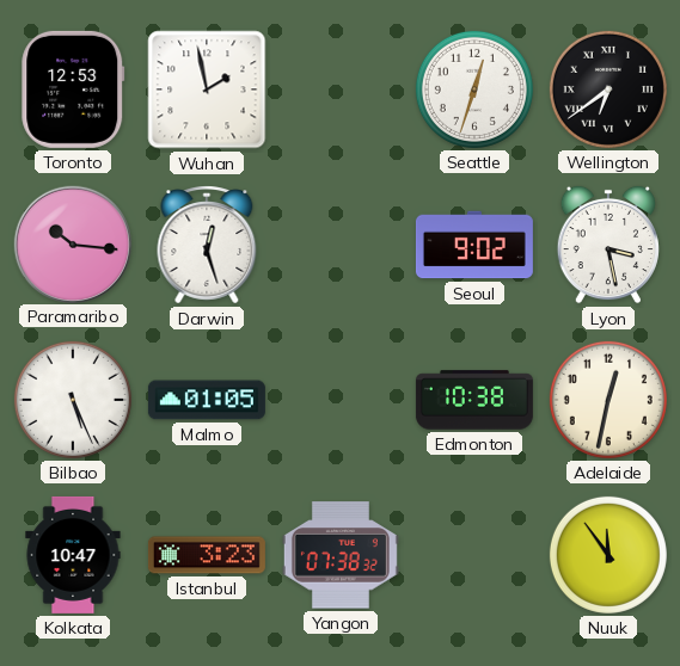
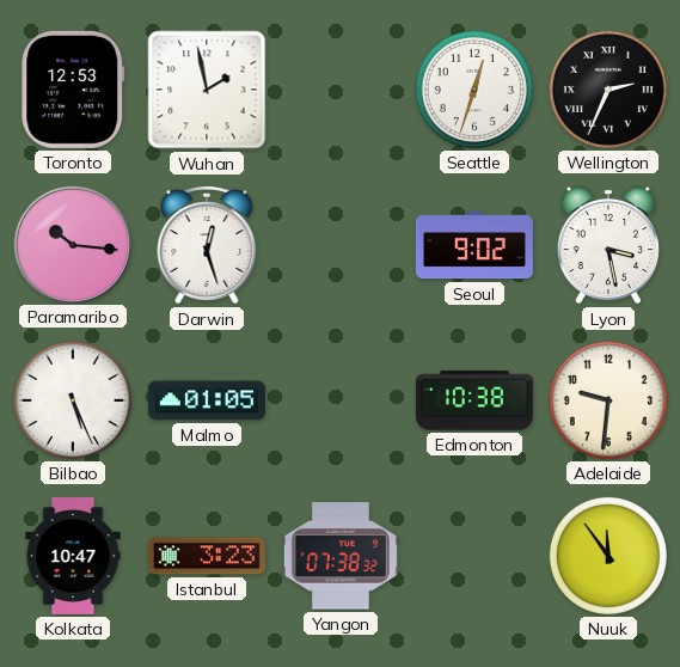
Wellington: 6:39 -> 2:34 (608, 90)
Adelaide: 12:32 -> 9:31 (608, 400)
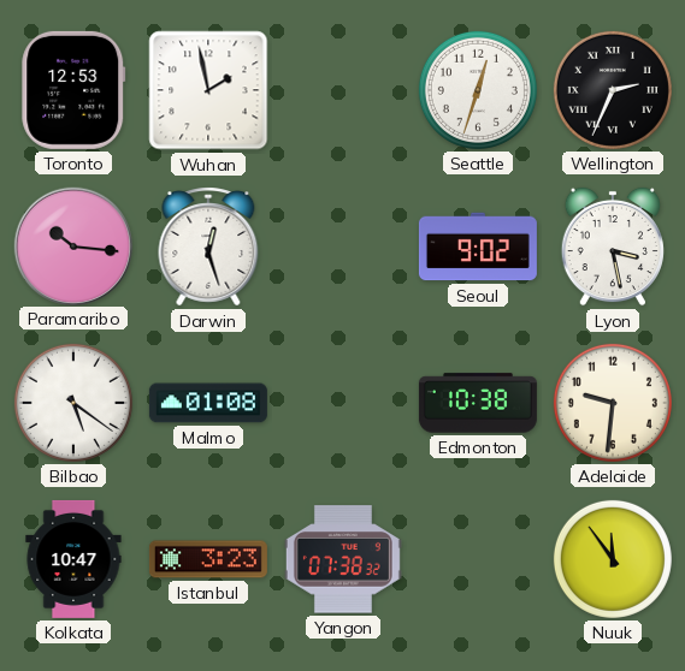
Bilbao: 5:26 -> 5:21 (73, 403)
Malmo: 01:05 -> 01:08 (208, 403)
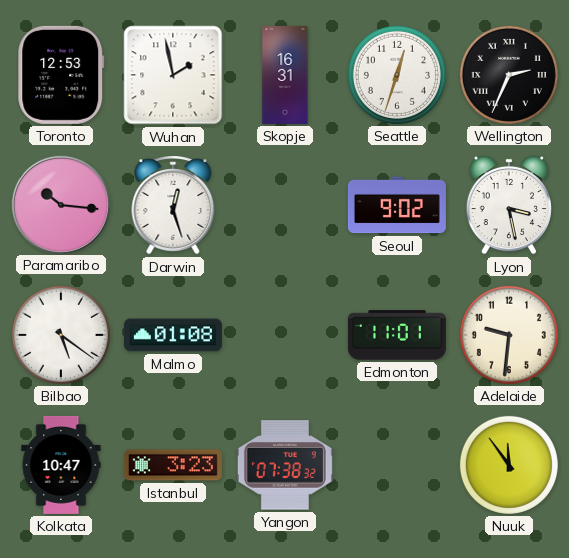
Skopje: none -> 16:31 (285, 75)
Edmonton: 10:38 -> 11:01 (397, 335)
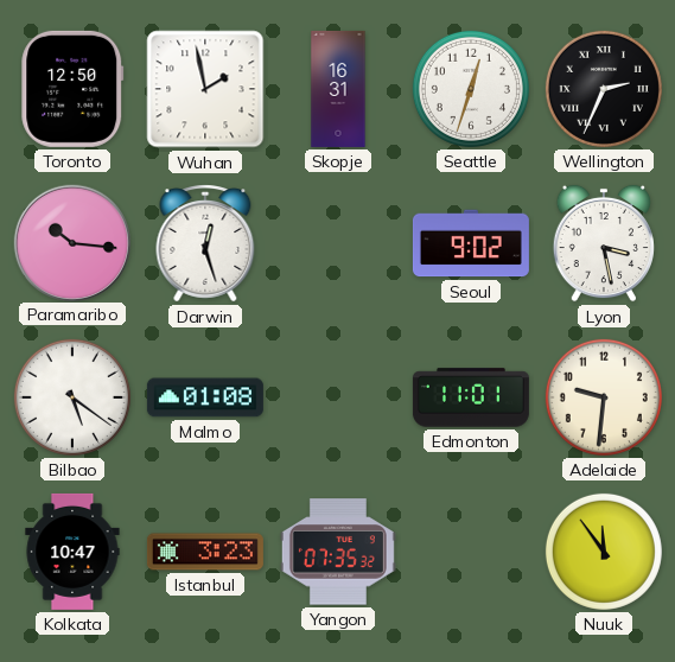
Toronto: 12:53 -> 12:50 (72, 89)
Yangon: 07:38 -> 07:35 (338, 552)
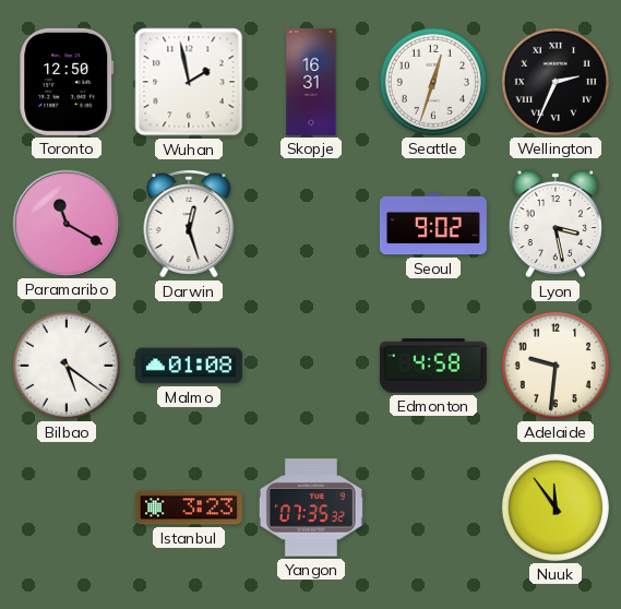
Paramaribo: 10:16 -> 11:20 (65, 223)
Edmonton: 11:01 -> 4:58 (433, 366)
Kolkata: 10:47 -> none (72, 552)
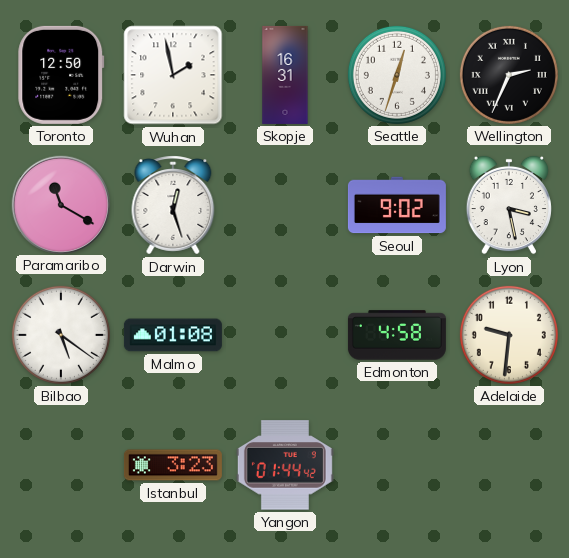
Yangon: 07:35 -> 01:44 (285, 465)
Nuuk: 11:54 -> none (556, 507)
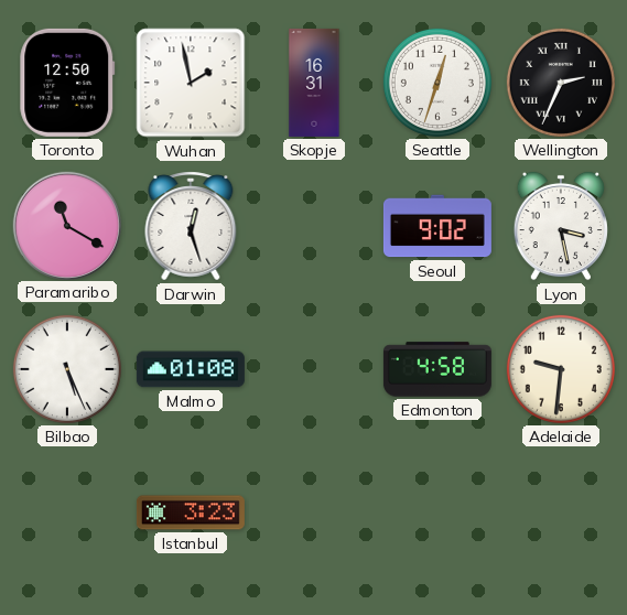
Bilbao: 5:21 -> 5:26 (67, 369)
Yangon: 01:44 -> none (285, 465)
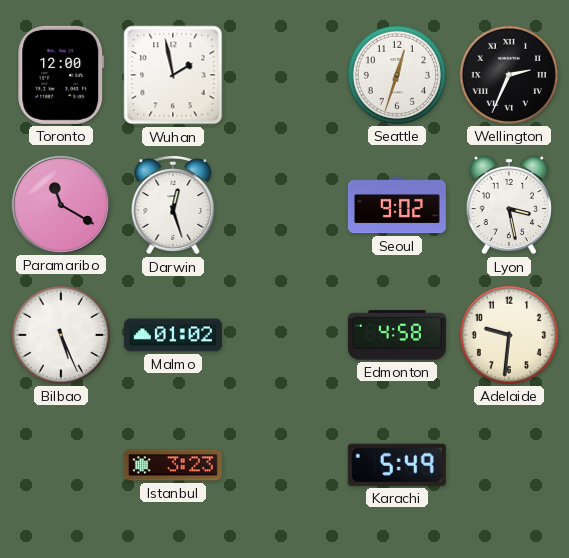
Toronto: 12:50 -> 12:00 (61, 75)
Skopje: 16:31 -> none (314, 83)
Malmo: 01:08 -> 01:02 (173, 335)
Karachi: none -> 5:49 (397, 465)
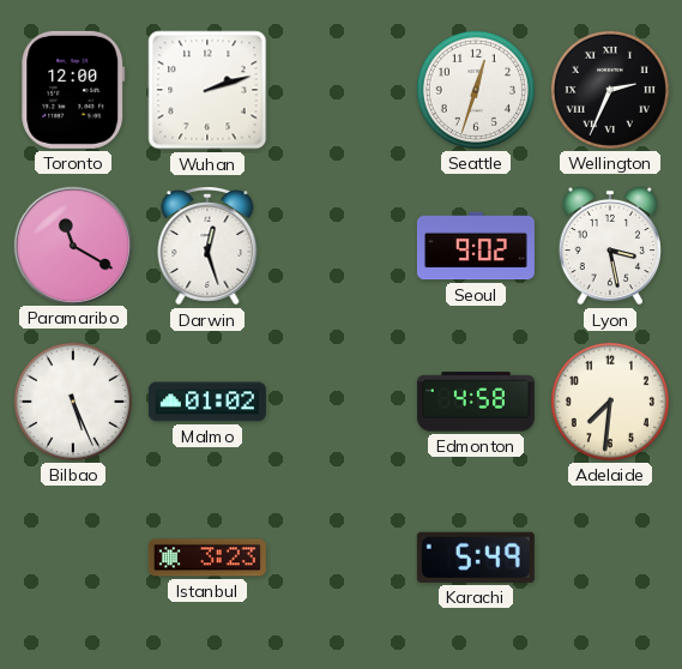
Wuhan: 1:58 -> 2:12 (207, 90)
Adelaide: 9:31 -> 7:31 (610, 402)
